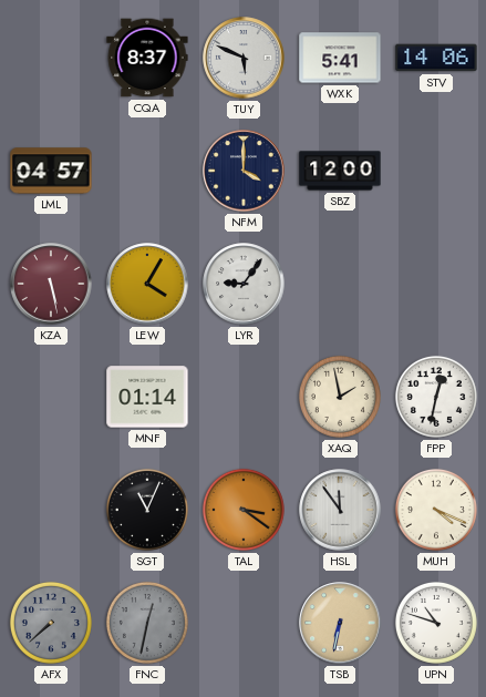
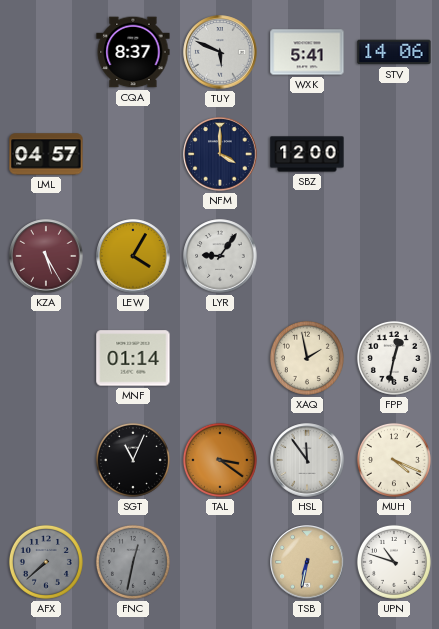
KZA: 5:28 -> 5:25 (46, 256)
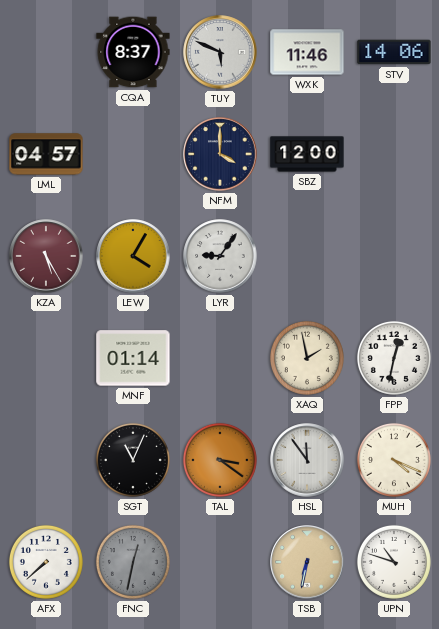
WXK: 5:41 -> 11:46 (307, 52)
AFX dial: grey -> white (46, 562)
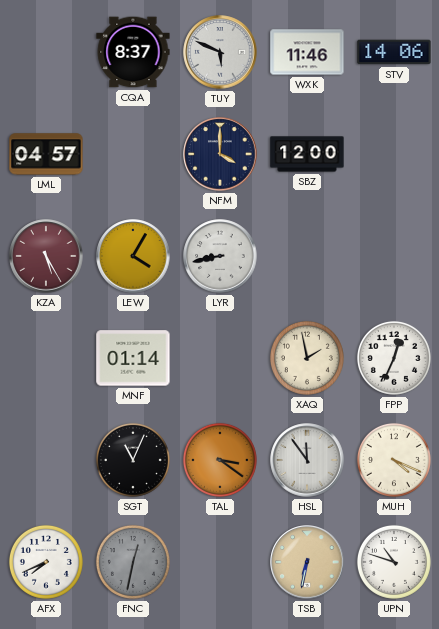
LYR: 9:06 -> 8:43 (220, 256)
FPP: 12:32 -> 12:34 (394, 358)
AFX: 7:38 -> 7:41 (46, 562)
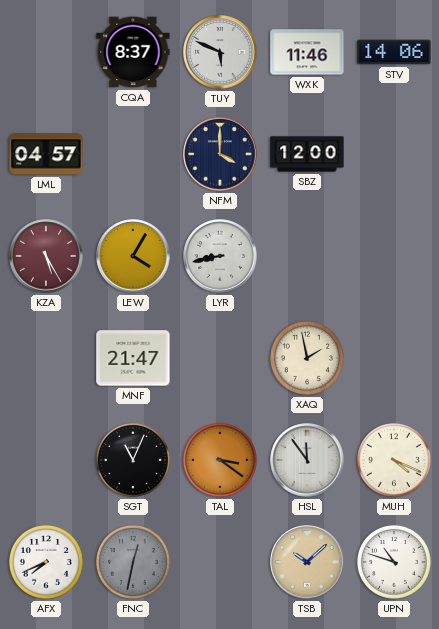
MNF: 01:14 -> 21:47 (133, 358)
FPP: 12:34 -> none (394, 358)
TSB: 6:32 -> 10:08 (307, 562)
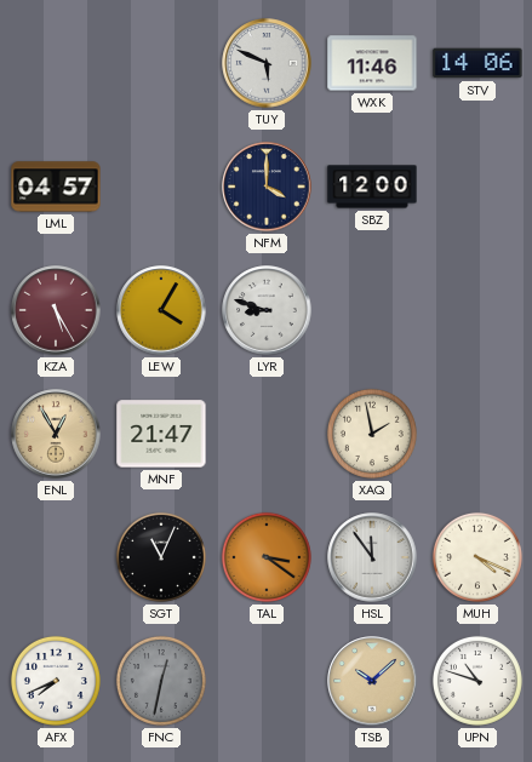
CQA: 8:37 -> none (133, 52)
LYR: 8:43 -> 8:48 (267, 310)
ENL: none -> 12:55 (56, 434)
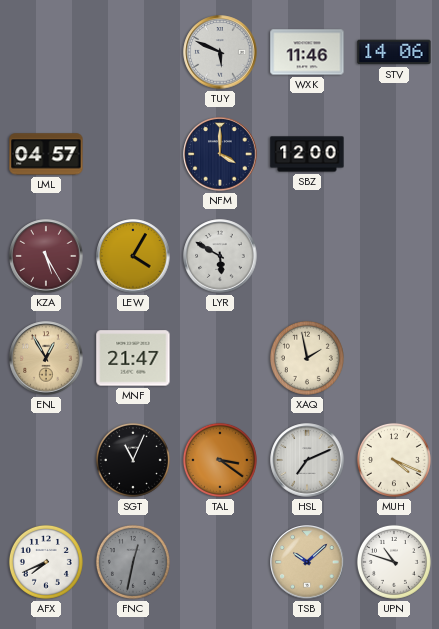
LYR: 8:48 -> 5:50 (220, 256)
HSL: 11:54 -> 7:11 (307, 460)
